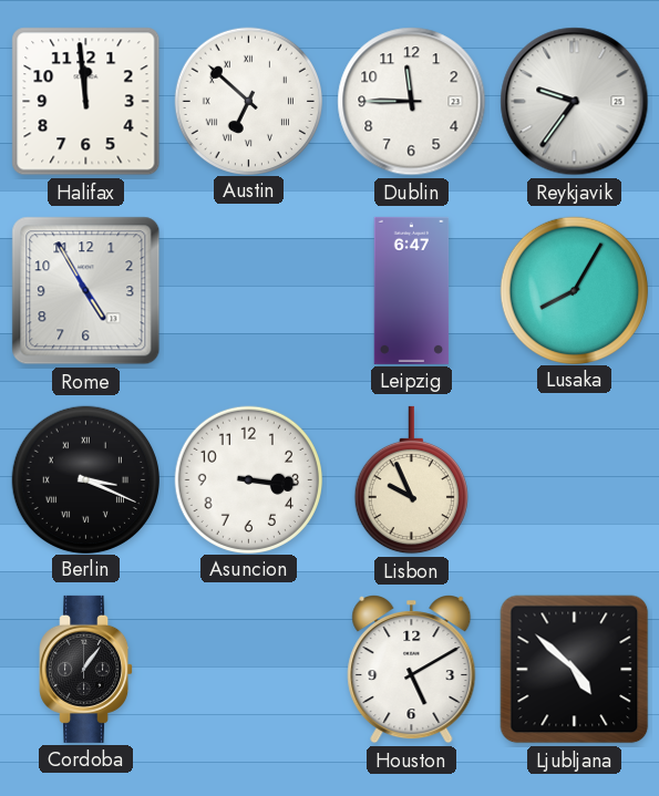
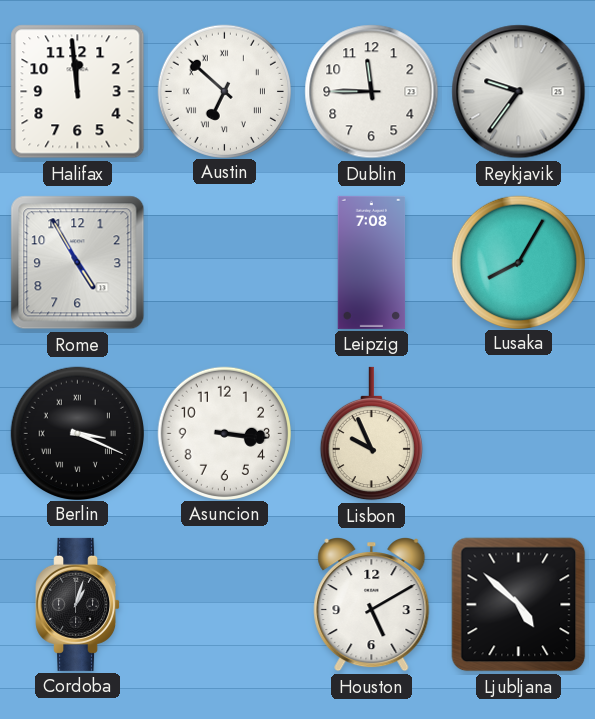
Leipzig: 6:47 -> 7:08 (372, 262)
Cordoba: 1:06 -> 1:03 (78, 604)
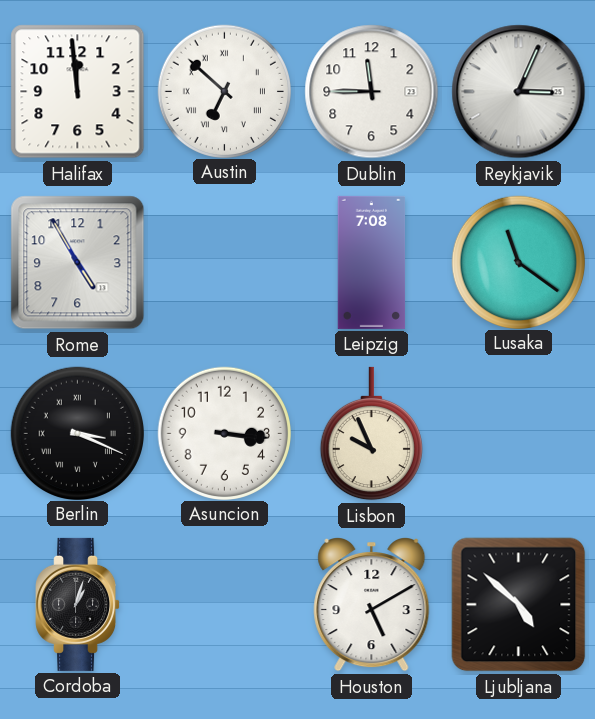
Reykjavik: 9:36 -> 3:04 (519, 92)
Lusaka: 8:05 -> 11:21 (518, 262)
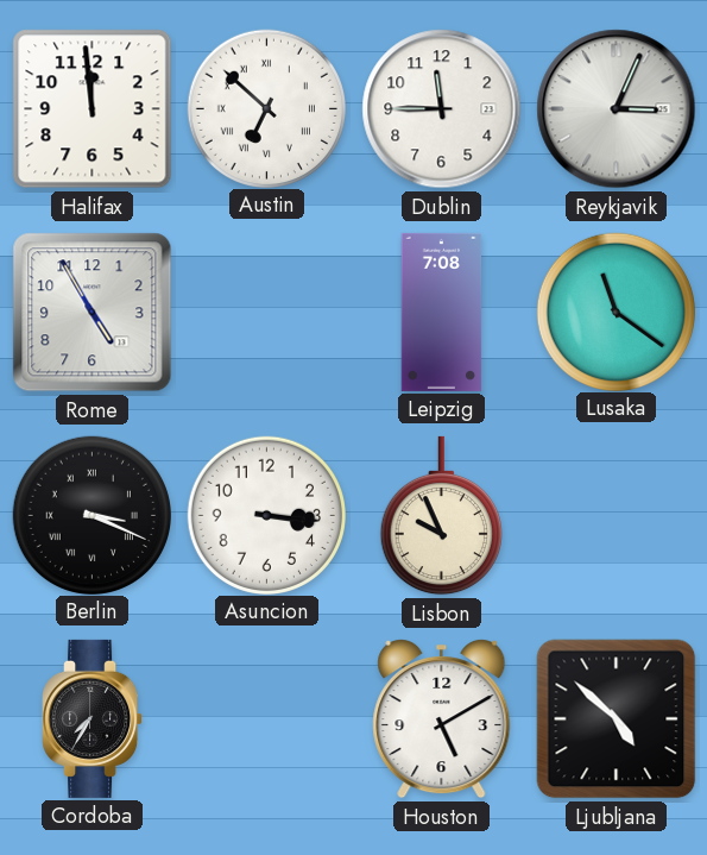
Cordoba: 1:03 -> 7:35 (93, 718)
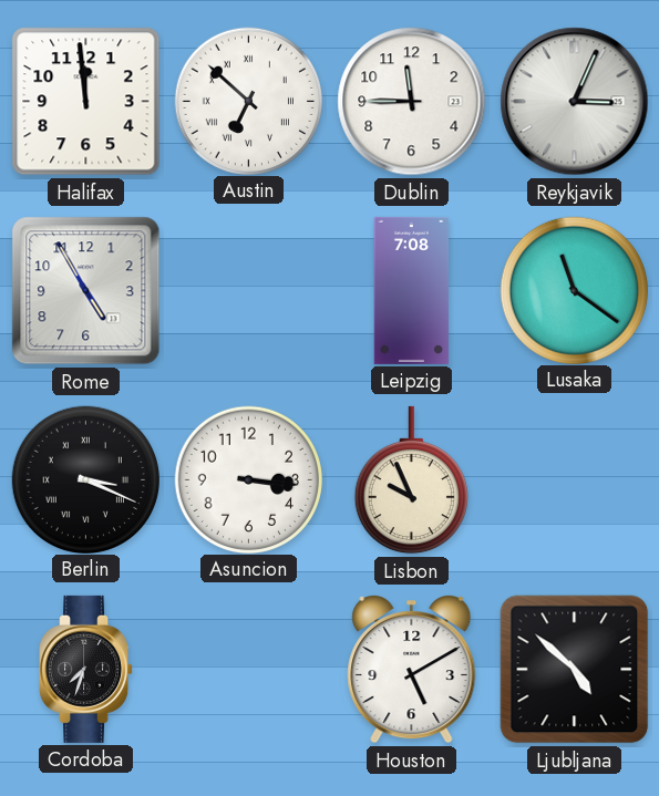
Cordoba: 7:35 -> 7:33 (86, 669)
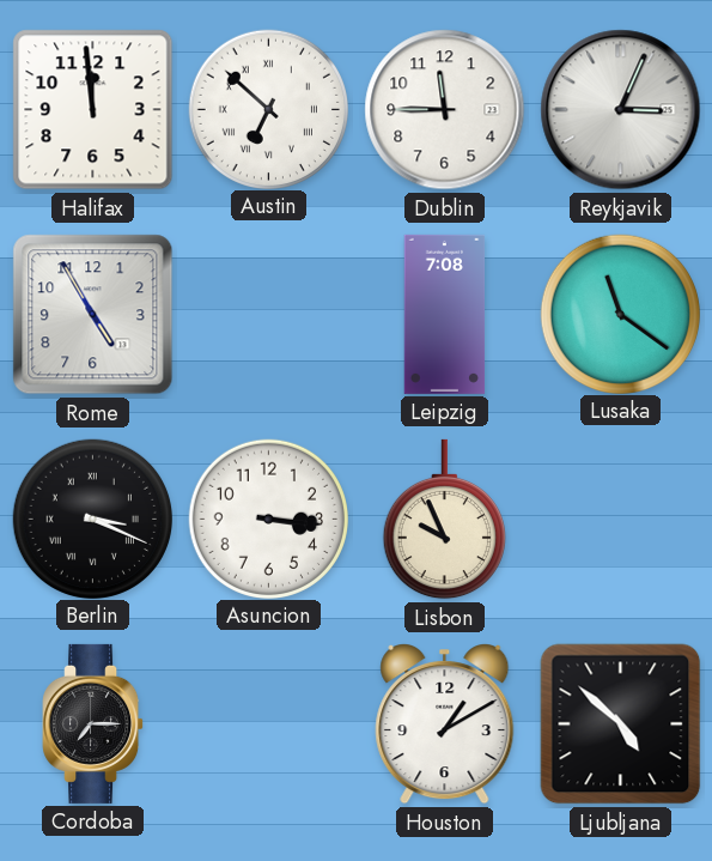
Cordoba: 7:33 -> 7:15 (93, 723)
Houston: 5:10 -> 1:10 (445, 724)
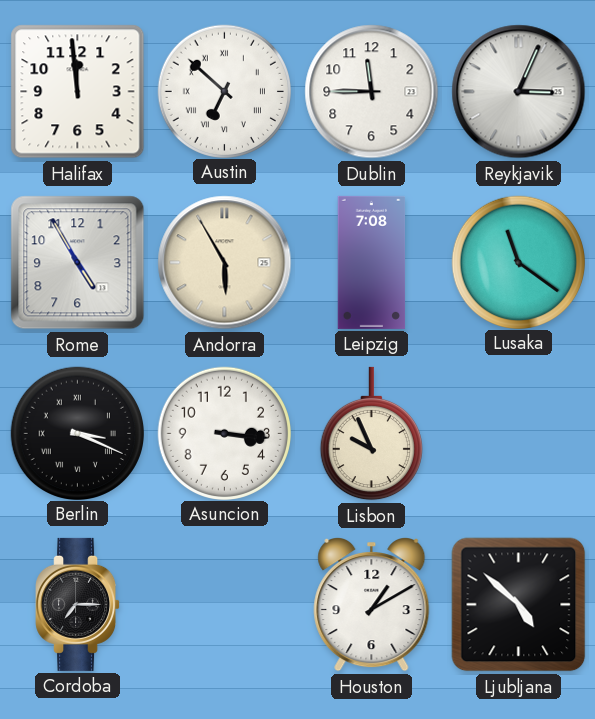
Andorra: none -> 5:55 (225, 263)
